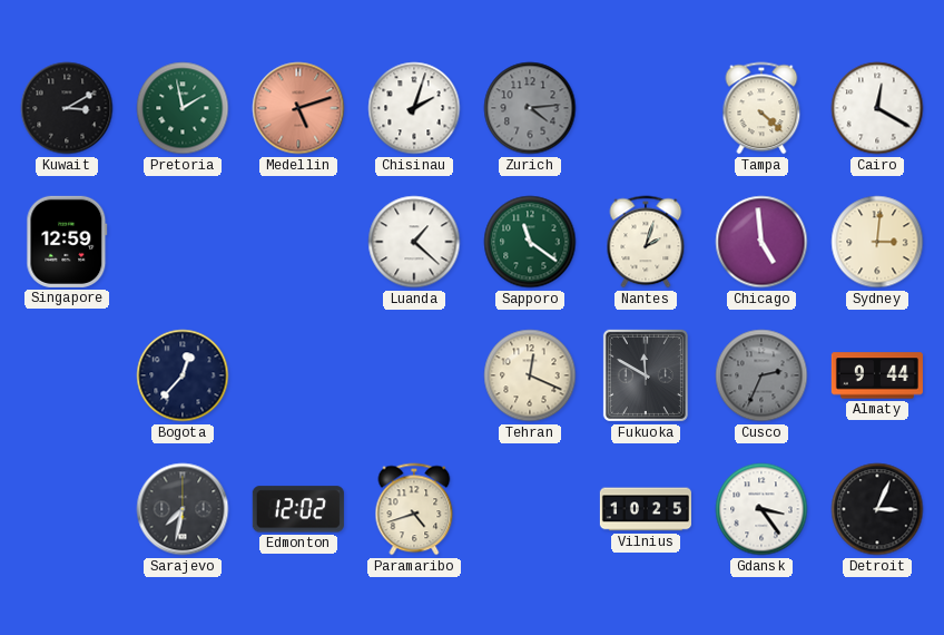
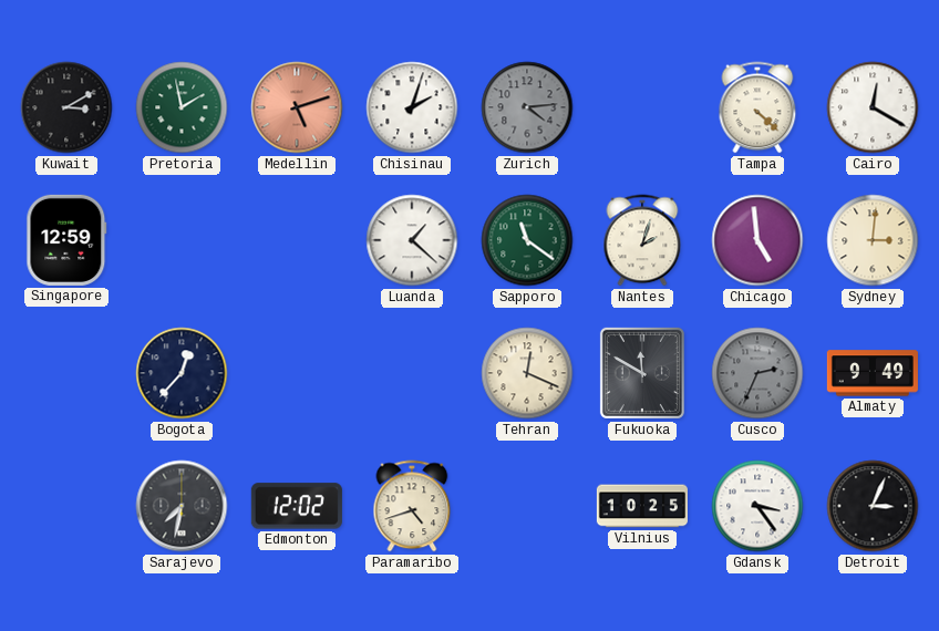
Almaty: 9:44 -> 9:49 (873, 373)
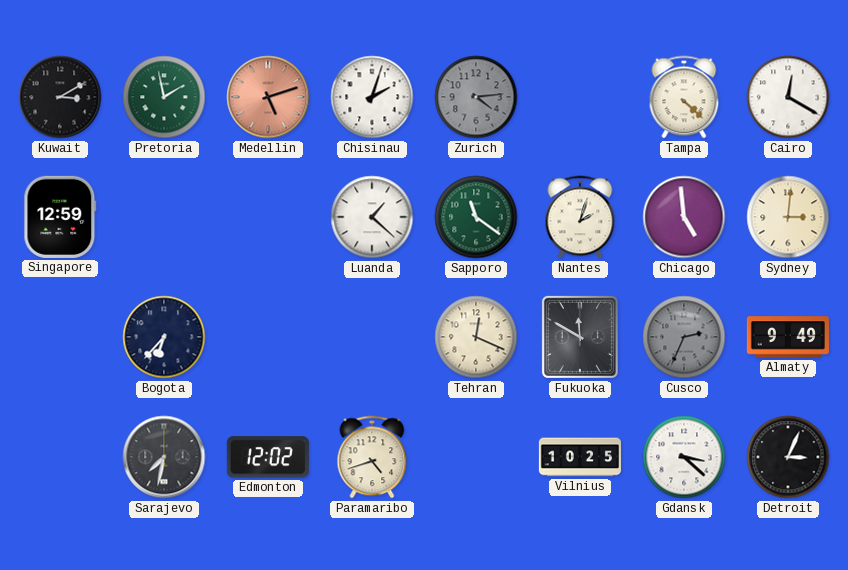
Bogota: 12:37 -> 6:37 (164, 337)
Gdansk: 3:24 -> 3:22 (684, 457)
